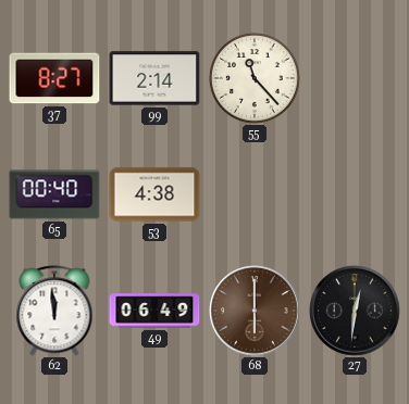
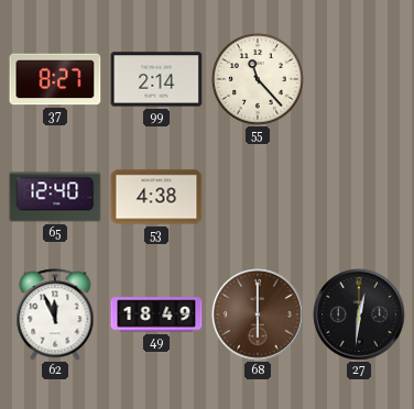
65: 00:40 -> 12:40 (55, 197)
62: 11:59 -> 11:56 (55, 314)
49: 06:49 -> 18:49 (156, 314)
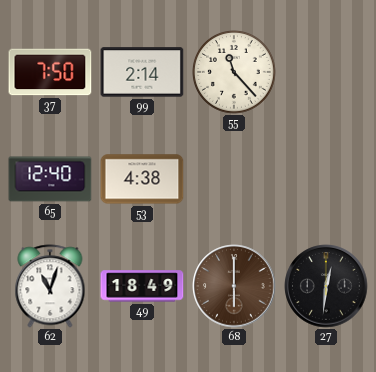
37: 8:27 -> 7:50 (50, 72)
62: 11:56 -> 11:03 (50, 286)
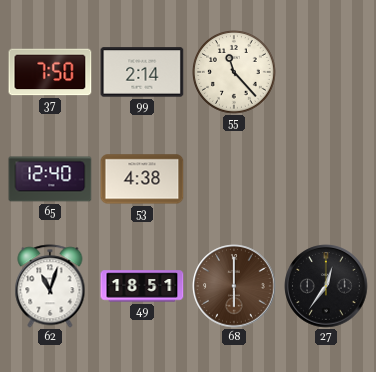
49: 18:49 -> 18:51 (142, 286)
27: 12:31 -> 12:36 (326, 286)
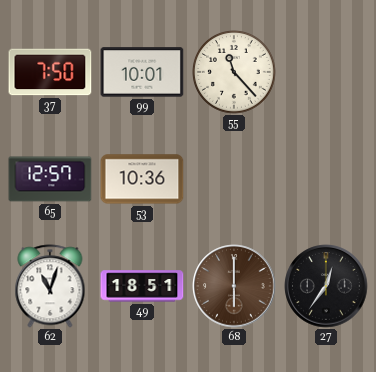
99: 2:14 -> 10:01 (142, 72)
65: 12:40 -> 12:57 (50, 179)
53: 4:38 -> 10:36 (142, 179)
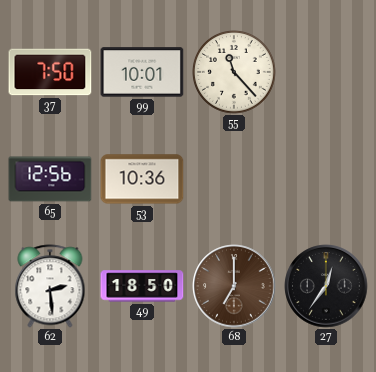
65: 12:57 -> 12:56 (50, 179)
62: 11:03 -> 2:29 (50, 286)
49: 18:51 -> 18:50 (142, 286)
68: 6:00 -> 7:00 (234, 286)
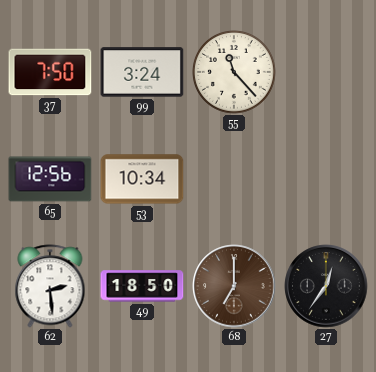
99: 10:01 -> 3:24 (142, 72)
53: 10:36 -> 10:34 (142, 179)
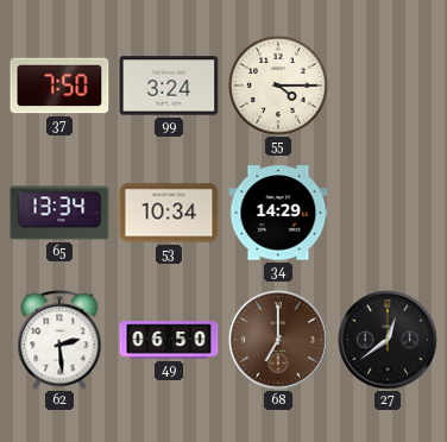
55: 11:23 -> 4:15 (279, 87)
65: 12:56 -> 13:34 (59, 213)
34: none -> 14:29 (278, 213)
49: 18:50 -> 06:50 (169, 340)
27: 12:36 -> 12:39 (388, 340)
